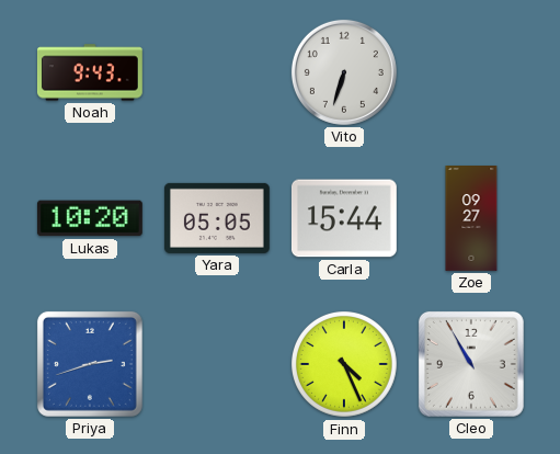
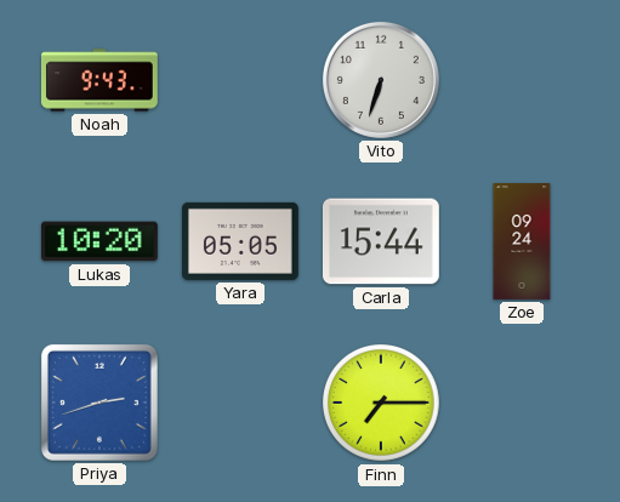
Zoe: 09:27 -> 09:24 (522, 243)
Finn: 4:26 -> 7:15 (382, 404)
Cleo: 10:55 -> none (471, 364)
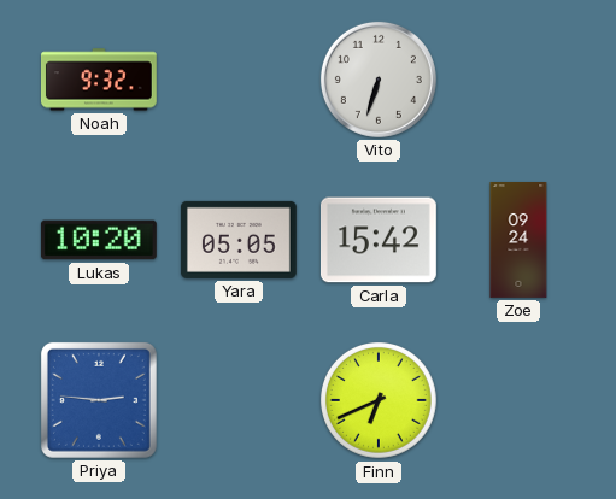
Noah: 9:43 -> 9:32 (99, 80)
Carla: 15:44 -> 15:42 (379, 240)
Priya: 2:42 -> 2:46 (99, 400)
Finn: 7:15 -> 6:41 (380, 401)
